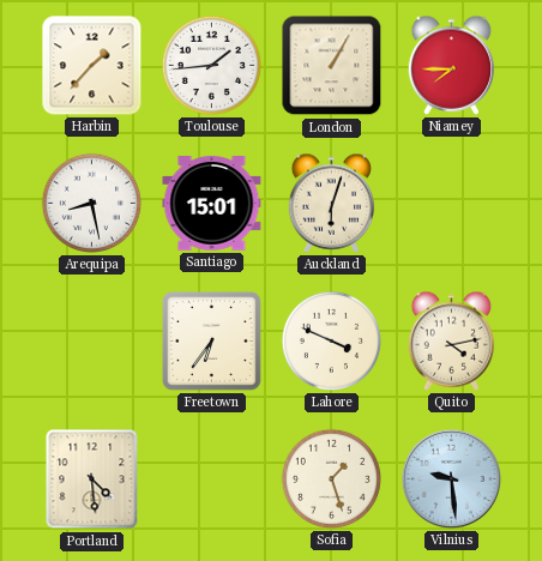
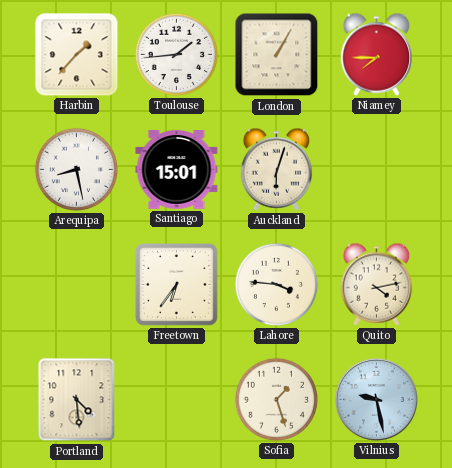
Lahore: 3:49 -> 3:46 (276, 284)
Vilnius: 9:29 -> 9:28 (376, 399)
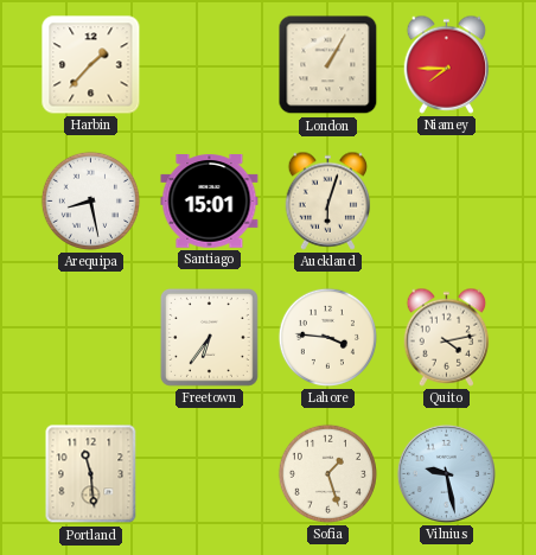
Toulouse: 1:44 -> none (176, 54)
Portland: 4:29 -> 11:29 (91, 474)
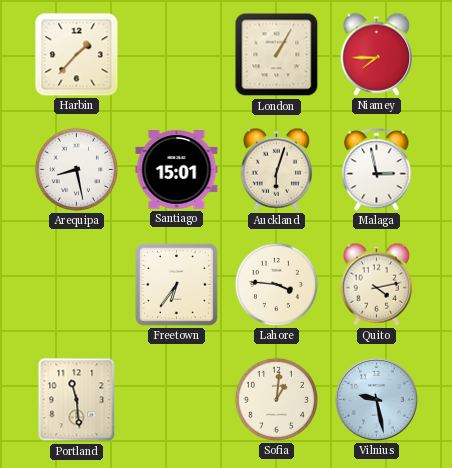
Malaga: none -> 2:58 (377, 170)
Sofia: 1:27 -> 1:01 (276, 399)
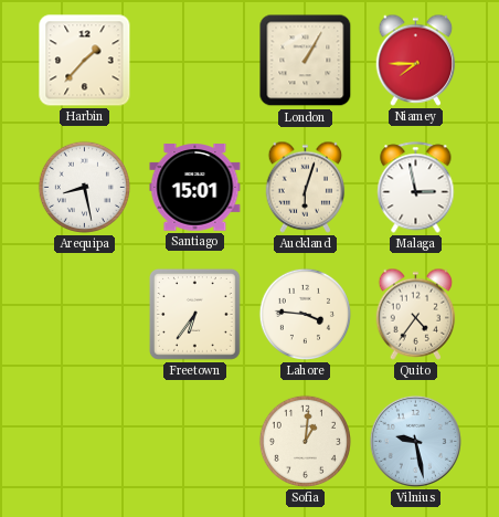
Quito: 4:13 -> 4:36 (416, 314)
Portland: 11:29 -> none (77, 400)
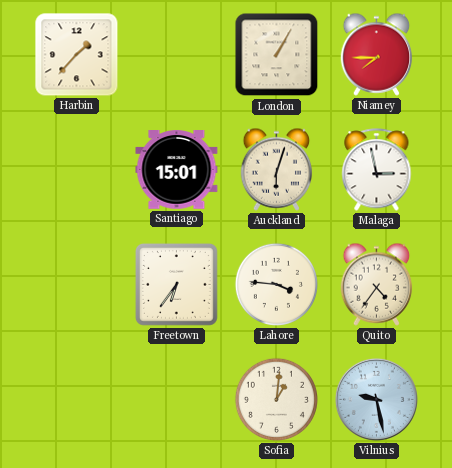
Arequipa: 8:28 -> none (84, 187)
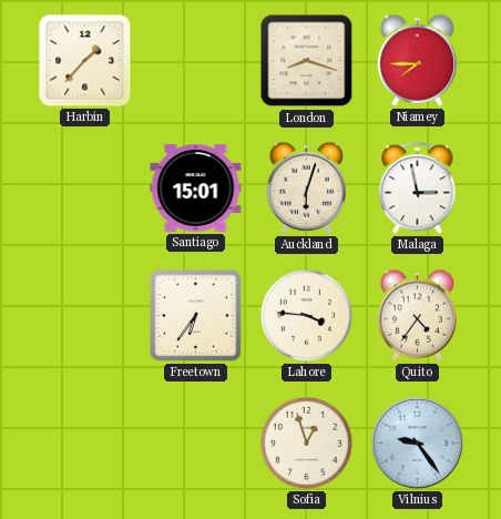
London: 1:05 -> 8:18 (307, 61)
Sofia: 1:01 -> 12:57 (306, 442)
Vilnius: 9:28 -> 9:24 (417, 442)
